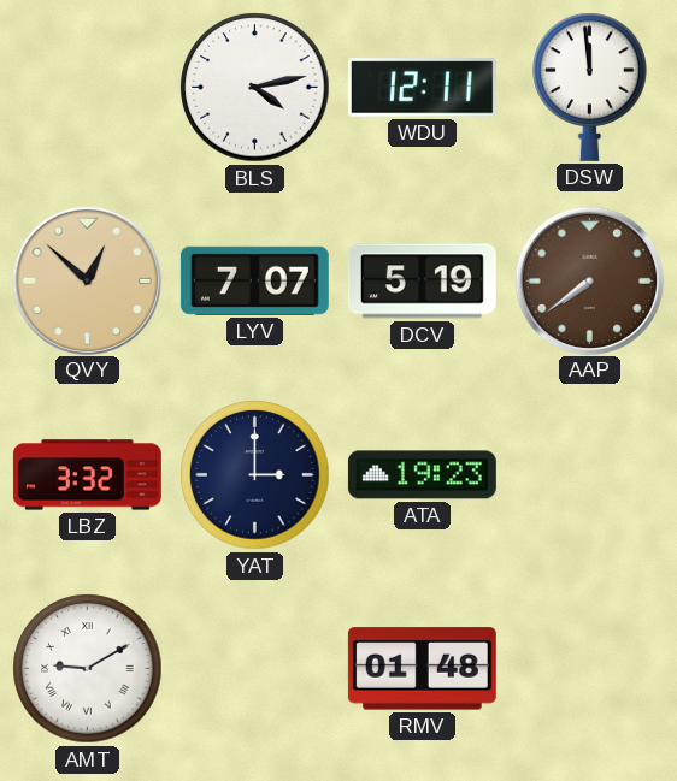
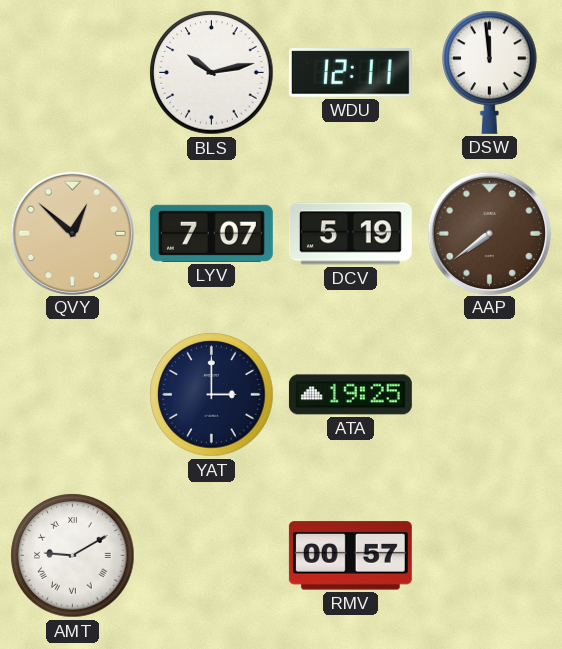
BLS: 4:13 -> 10:13 (212, 73)
LBZ: 3:32 -> none (87, 475)
ATA: 19:23 -> 19:25 (350, 395)
RMV: 01:48 -> 00:57 (350, 556)
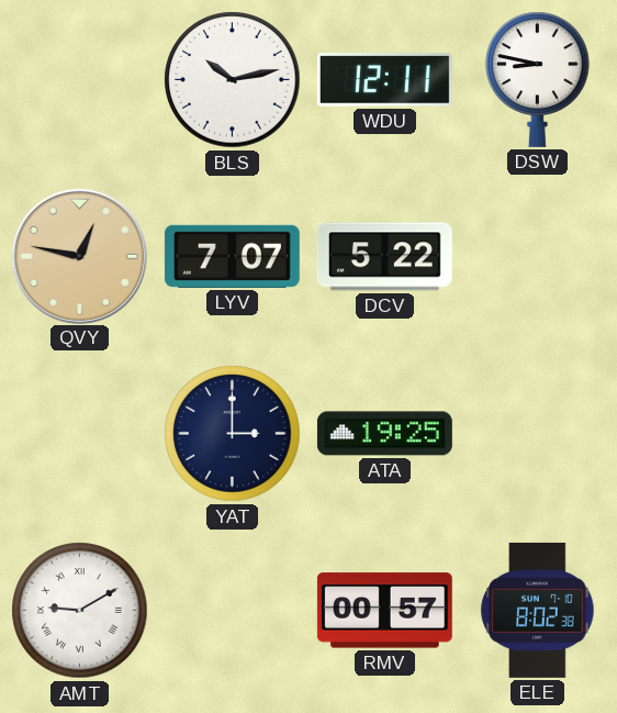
DSW: 11:59 -> 8:47 (538, 79)
QVY: 12:52 -> 12:47 (79, 256)
DCV: 5:19 -> 5:22 (384, 257)
AAP: 7:39 -> none (489, 233)
ELE: none -> 8:02 (538, 610)
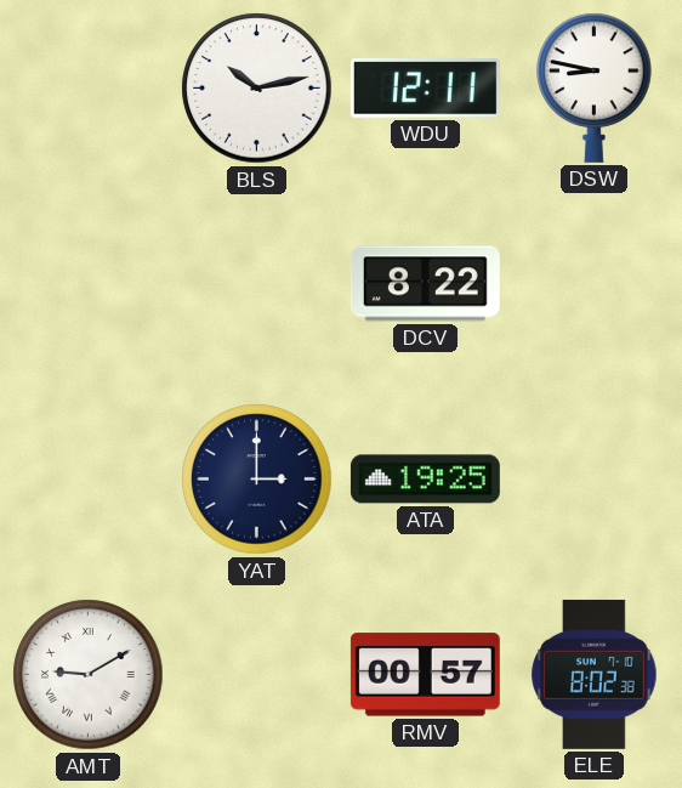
QVY: 12:47 -> none (79, 256)
LYV: 7:07 -> none (232, 256)
DCV: 5:22 -> 8:22 (425, 284)
